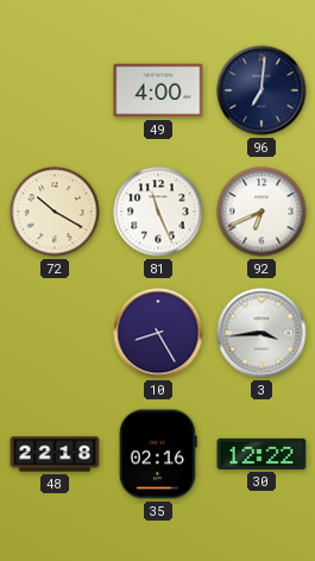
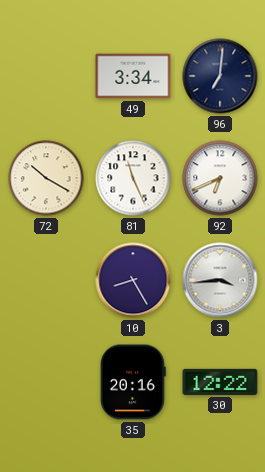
49: 4:00 -> 3:34 (133, 76)
48: 22:18 -> none (55, 454)
35: 02:16 -> 20:16 (133, 382)
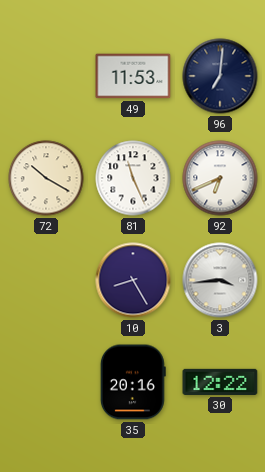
49: 3:34 -> 11:53 (133, 76)
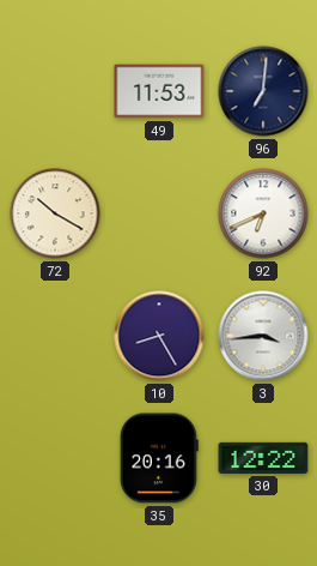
81: 11:26 -> none (133, 178)
